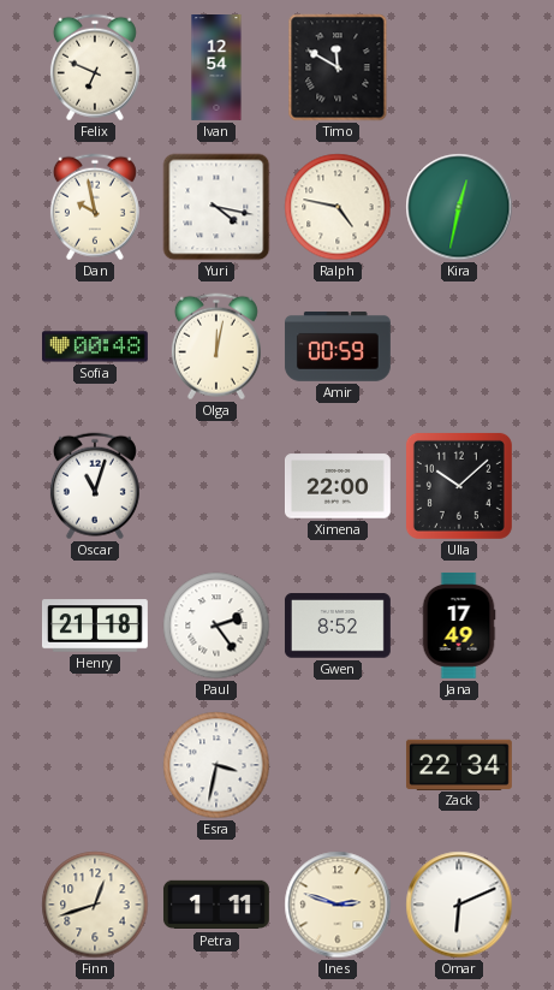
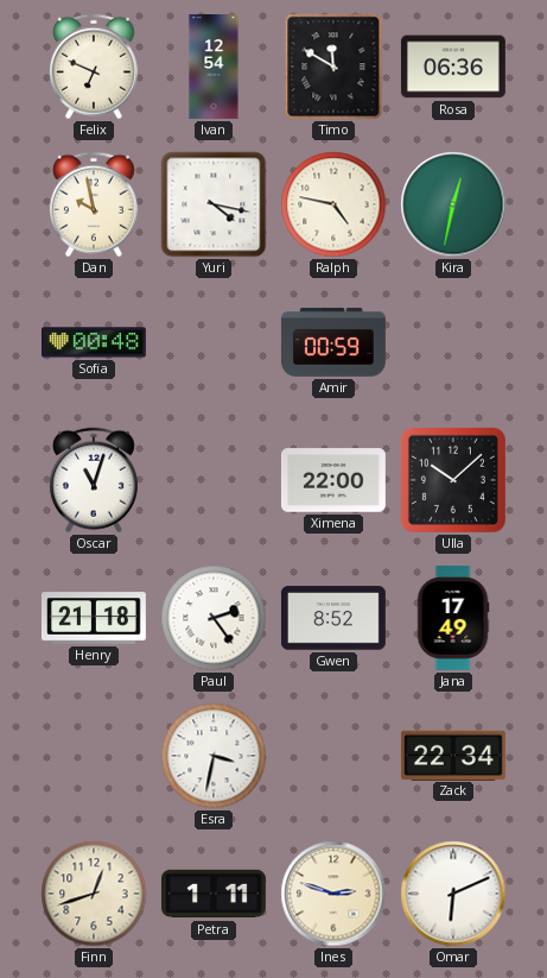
Rosa: none -> 06:36 (453, 67)
Olga: 12:02 -> none (216, 346)
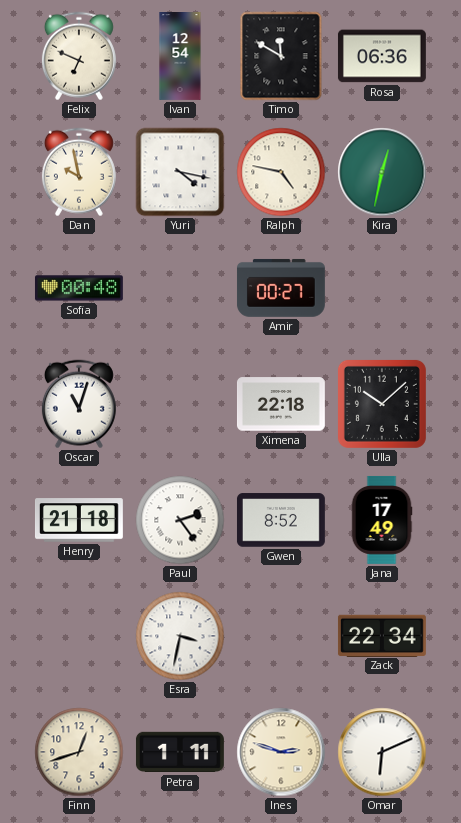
Amir: 00:59 -> 00:27 (281, 288)
Ximena: 22:00 -> 22:18 (281, 404)
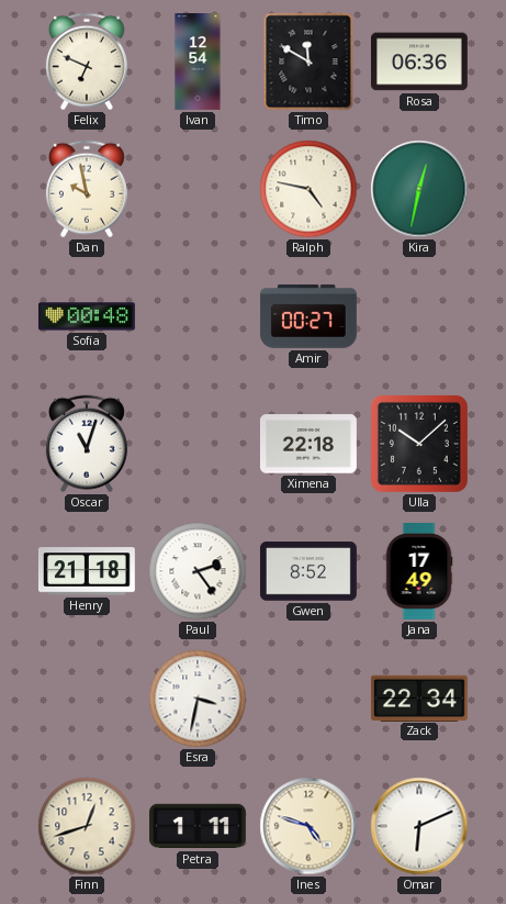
Yuri: 4:17 -> none (180, 172)
Ines: 2:48 -> 4:48 (308, 826)
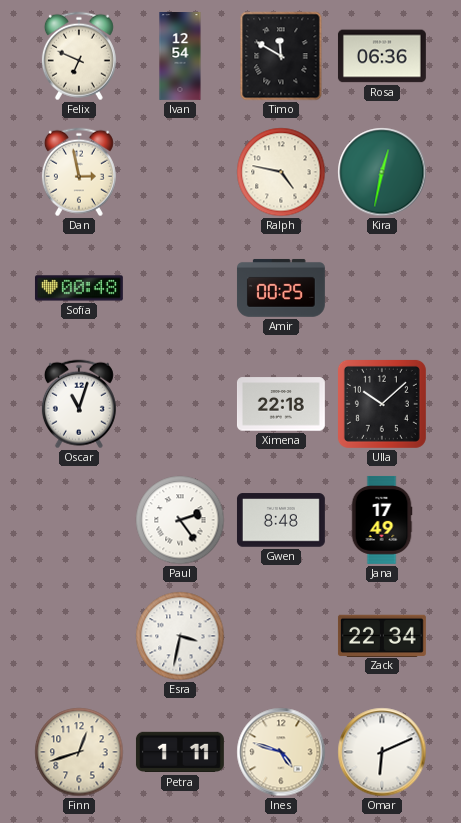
Dan: 9:58 -> 2:58 (79, 172)
Amir: 00:27 -> 00:25 (281, 288)
Henry: 21:18 -> none (87, 571)
Gwen: 8:52 -> 8:48 (281, 520)
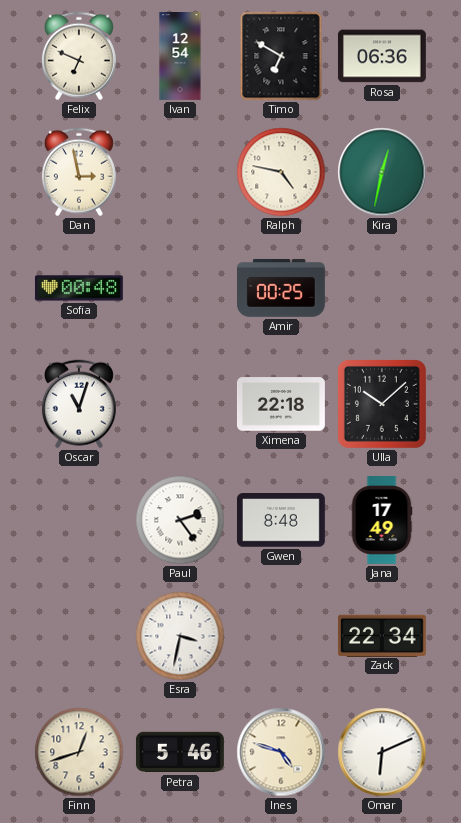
Timo: 11:50 -> 6:50 (281, 56)
Petra: 1:11 -> 5:46 (180, 752)
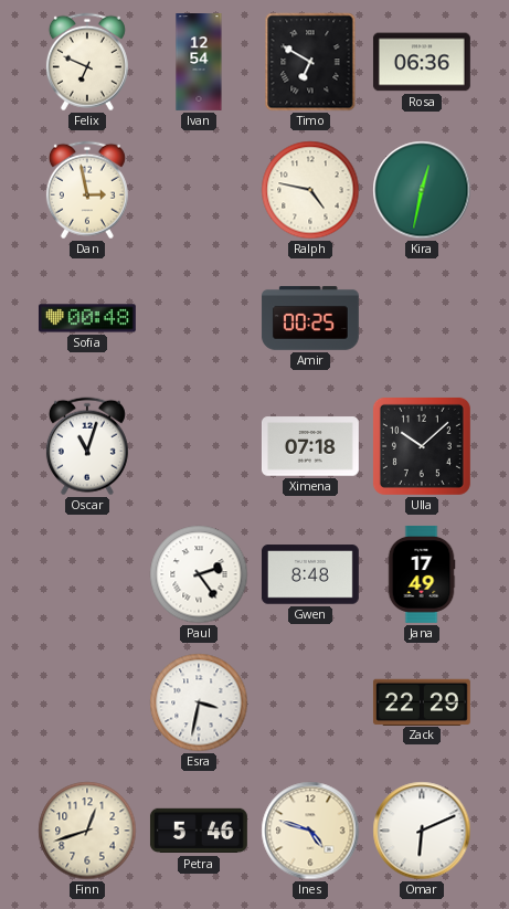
Ximena: 22:18 -> 07:18 (310, 446)
Zack: 22:34 -> 22:29 (422, 701)
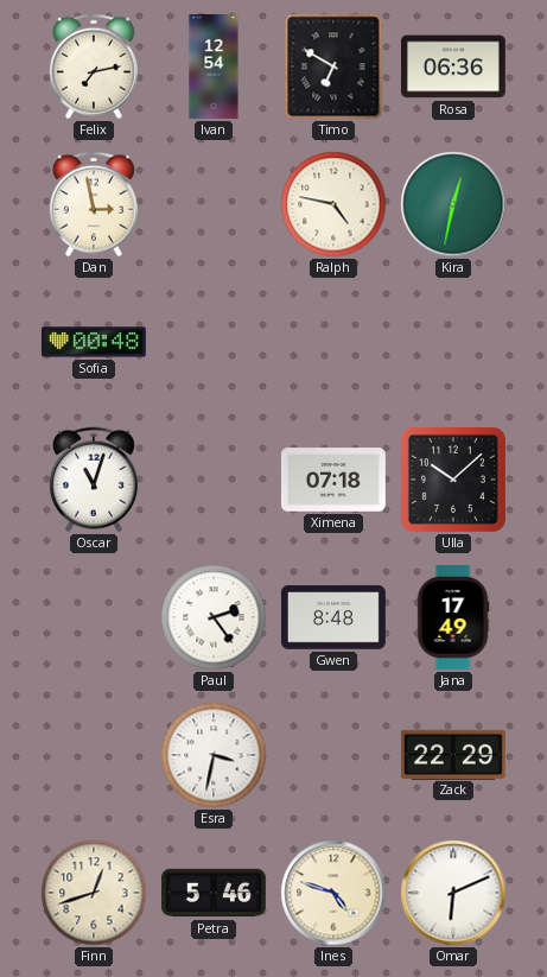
Felix: 6:49 -> 7:13 (94, 66)
Amir: 00:25 -> none (310, 318)
